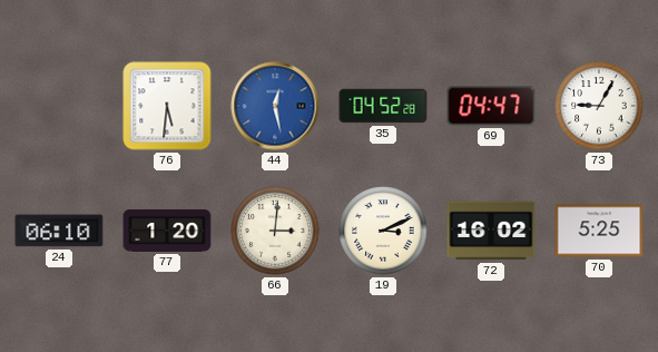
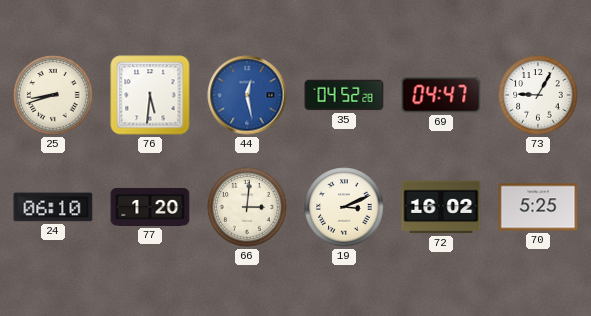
25: none -> 8:42 (53, 95)
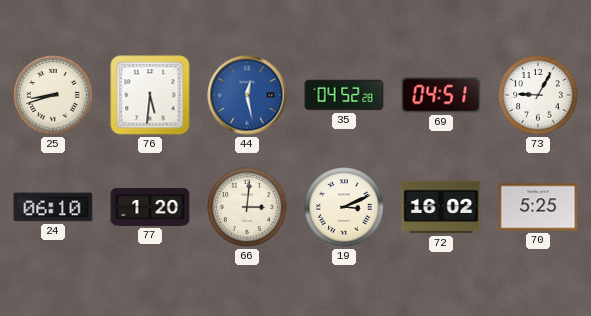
69: 04:47 -> 04:51 (441, 95)
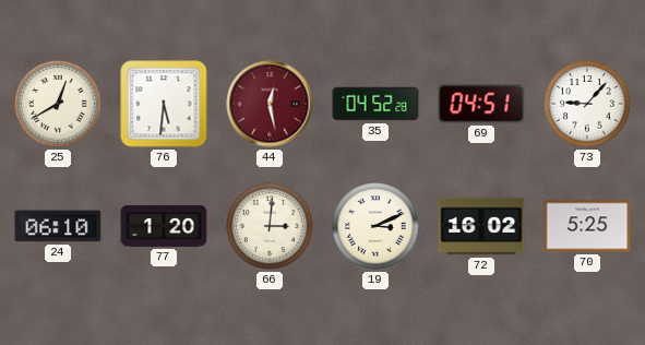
25: 8:42 -> 12:40 (58, 104)
44 dial: blue -> burgundy (270, 104)
73: 9:05 -> 9:07 (587, 104)
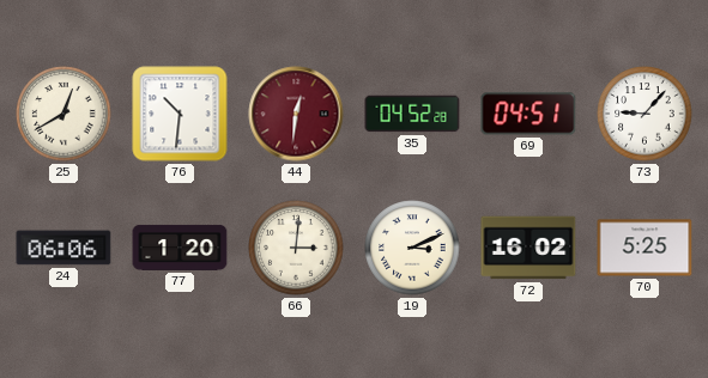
76: 5:31 -> 10:31 (180, 114)
44: 12:28 -> 12:31 (296, 114)
24: 06:10 -> 06:06 (63, 248)
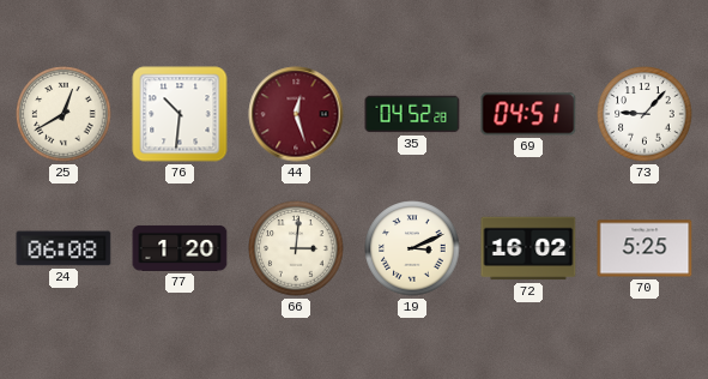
44: 12:31 -> 12:27 (296, 114)
24: 06:06 -> 06:08 (63, 248)
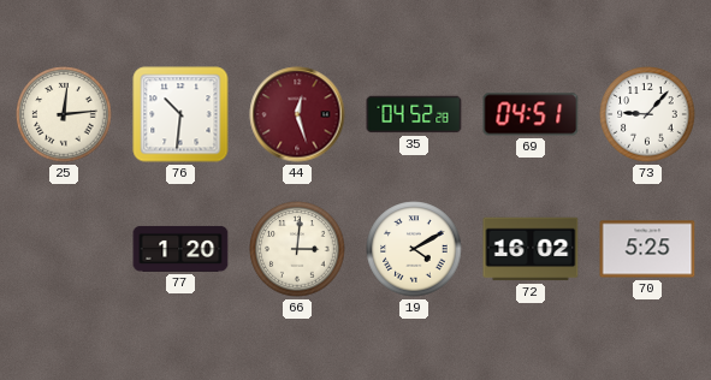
25: 12:40 -> 12:14 (64, 114)
24: 06:08 -> none (63, 248)
19: 3:11 -> 4:10 (414, 249)
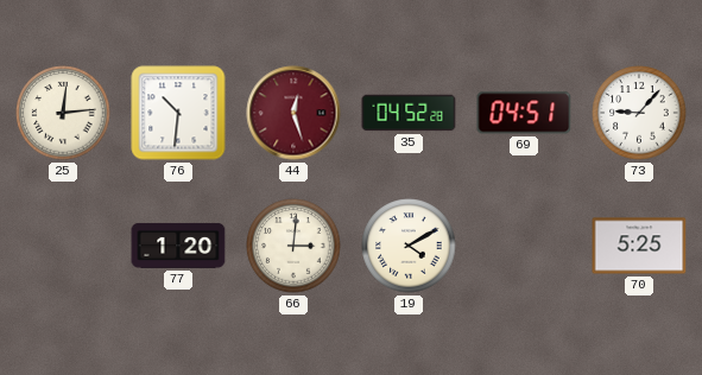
72: 16:02 -> none (531, 249)
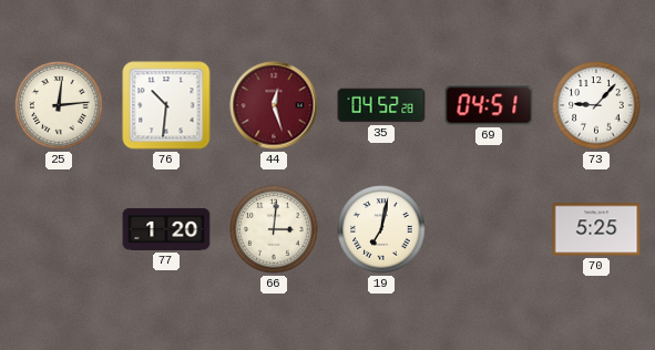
19: 4:10 -> 7:02 (381, 229)
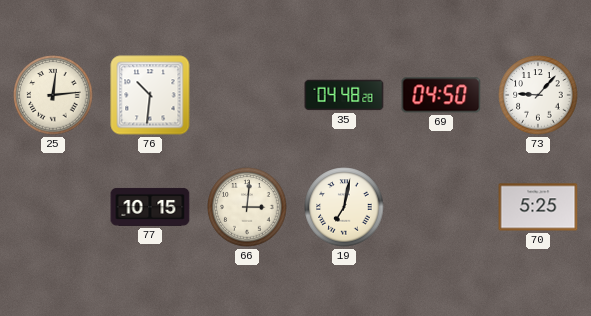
44: 12:27 -> none (274, 105)
35: 04:52 -> 04:48 (344, 95)
69: 04:51 -> 04:50 (441, 95)
77: 1:20 -> 10:15 (150, 207)
